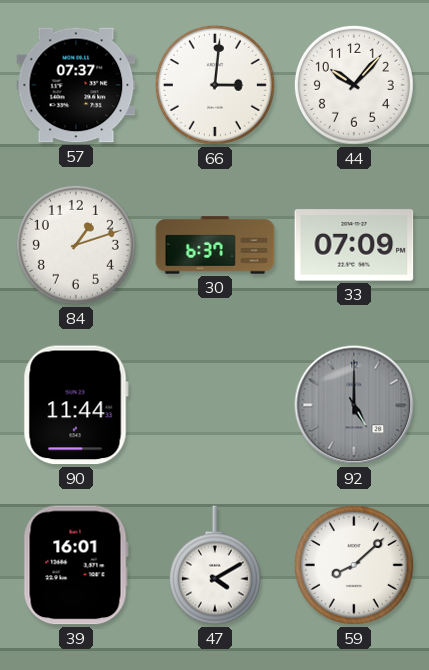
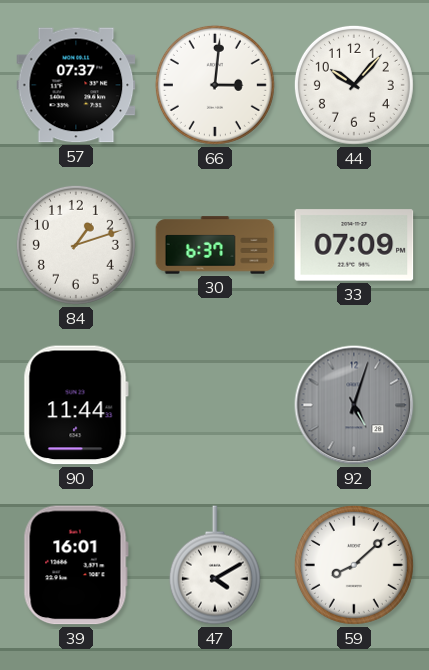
92: 5:00 -> 5:03 (354, 405)
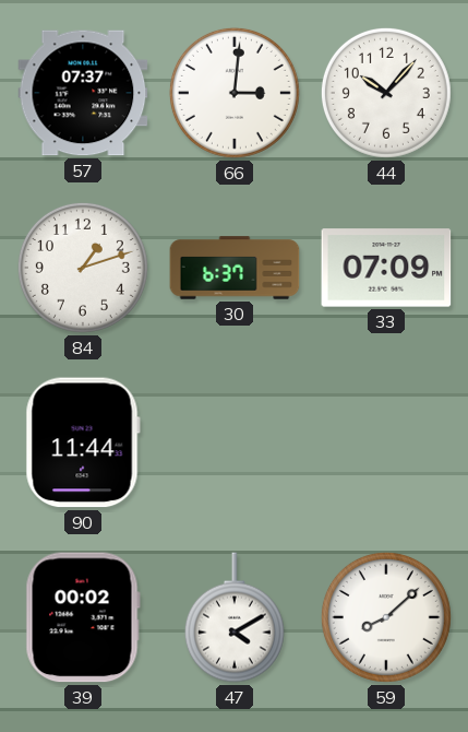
92: 5:03 -> none (354, 405)
39: 16:01 -> 00:02 (83, 617)
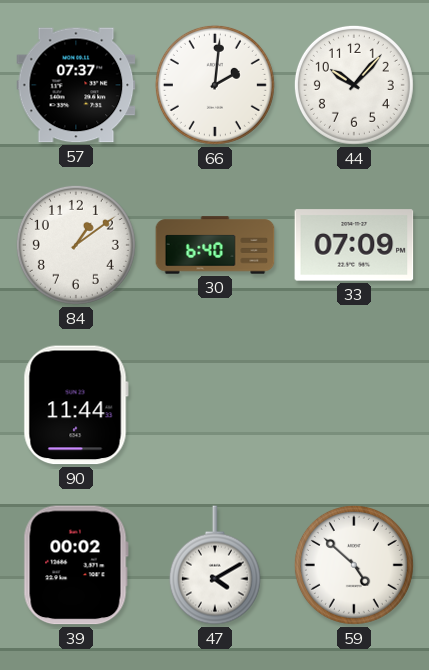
66: 3:01 -> 2:01 (215, 85)
84: 1:12 -> 1:09 (76, 245)
30: 6:37 -> 6:40 (215, 245)
59: 8:08 -> 4:52 (354, 565)
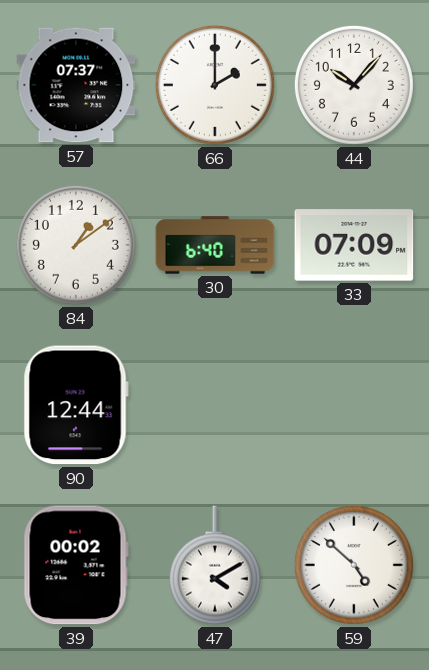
66: 2:01 -> 2:00 (215, 85)
90: 11:44 -> 12:44 (76, 405)
